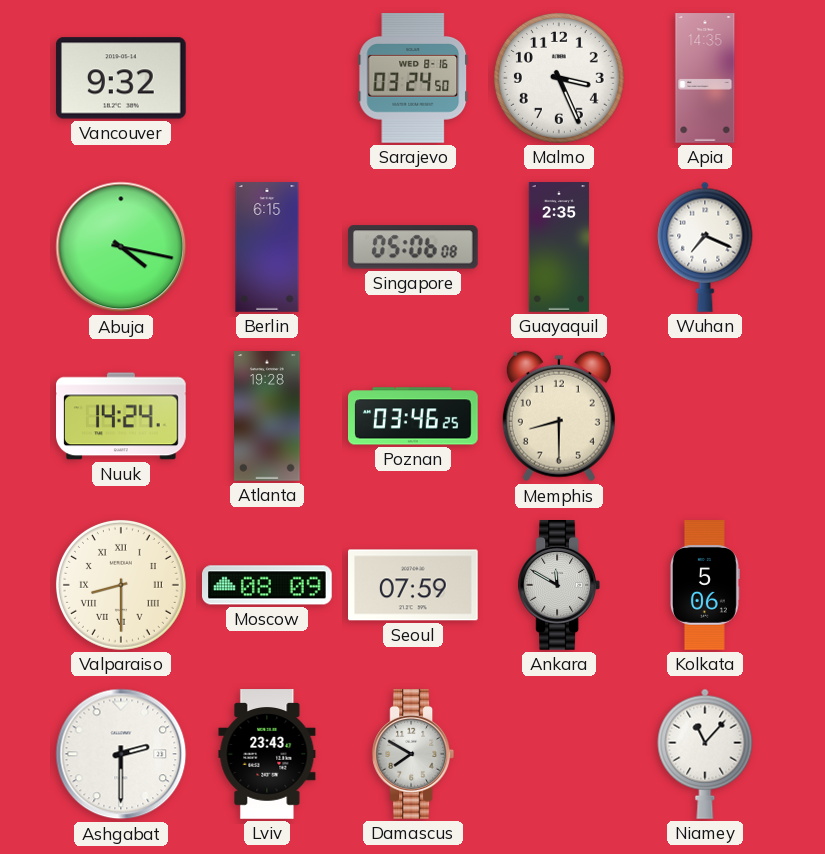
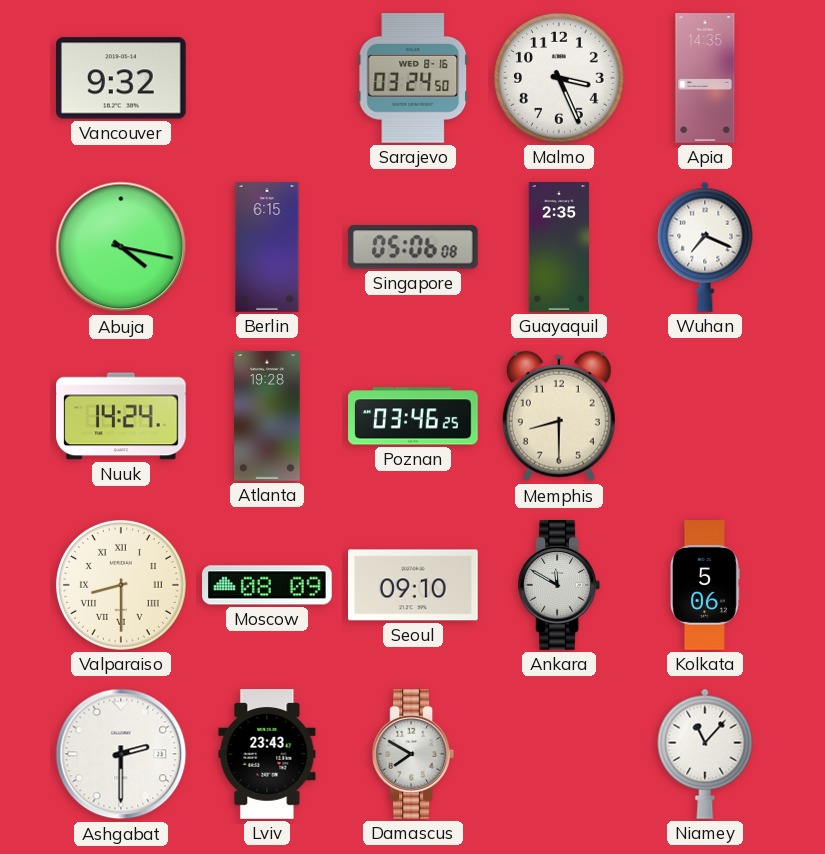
Seoul: 07:59 -> 09:10 (414, 585)
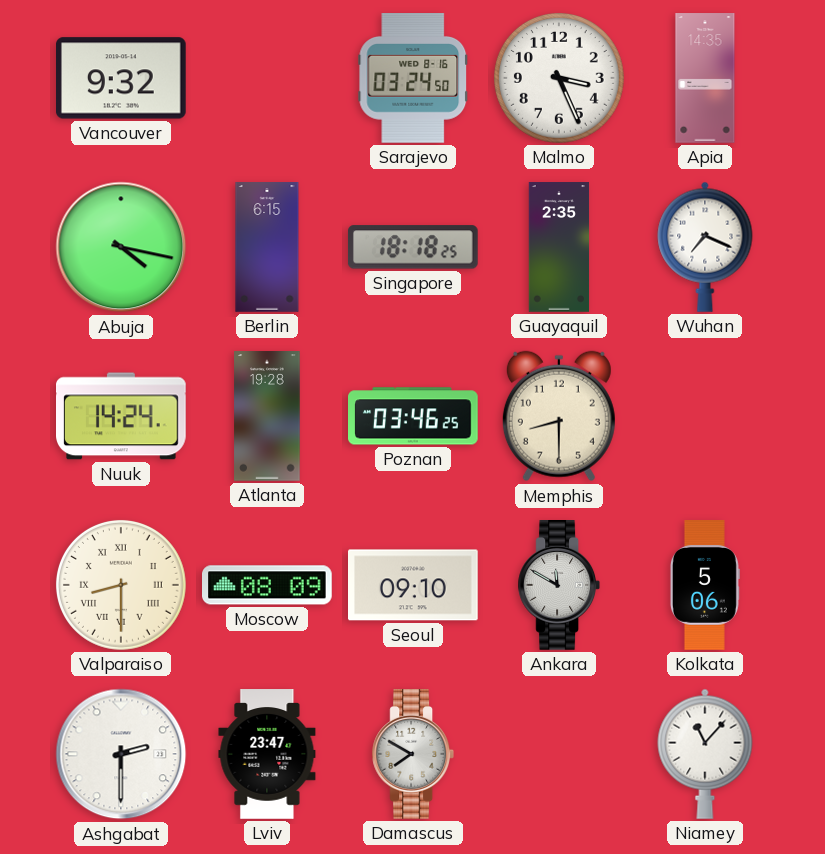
Singapore: 05:06 -> 18:18 (413, 247)
Lviv: 23:43 -> 23:47 (267, 754)
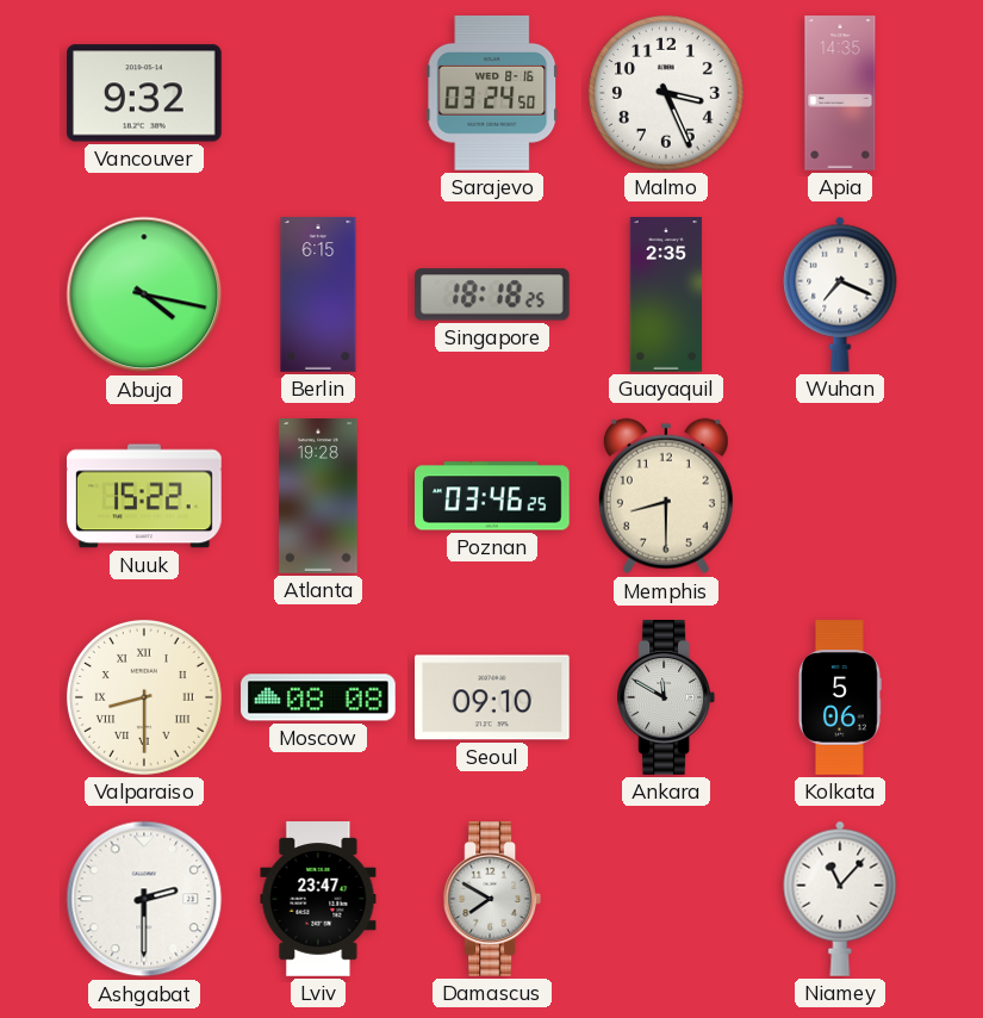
Nuuk: 14:24 -> 15:22 (145, 496)
Moscow: 08:09 -> 08:08 (319, 697)
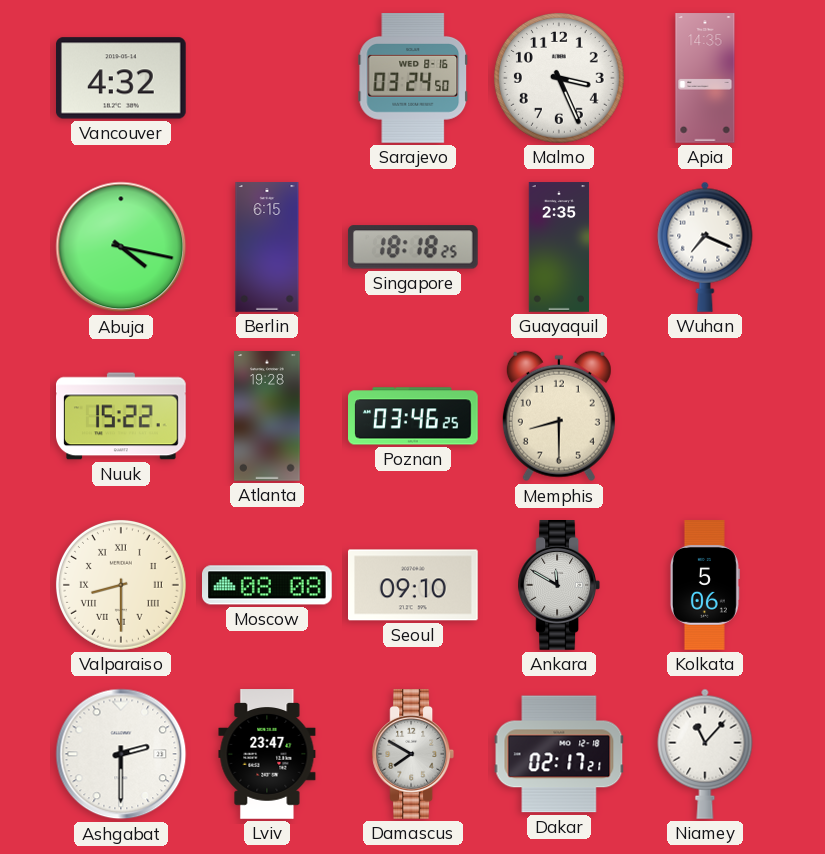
Vancouver: 9:32 -> 4:32 (122, 78)
Dakar: none -> 02:17 (559, 754)
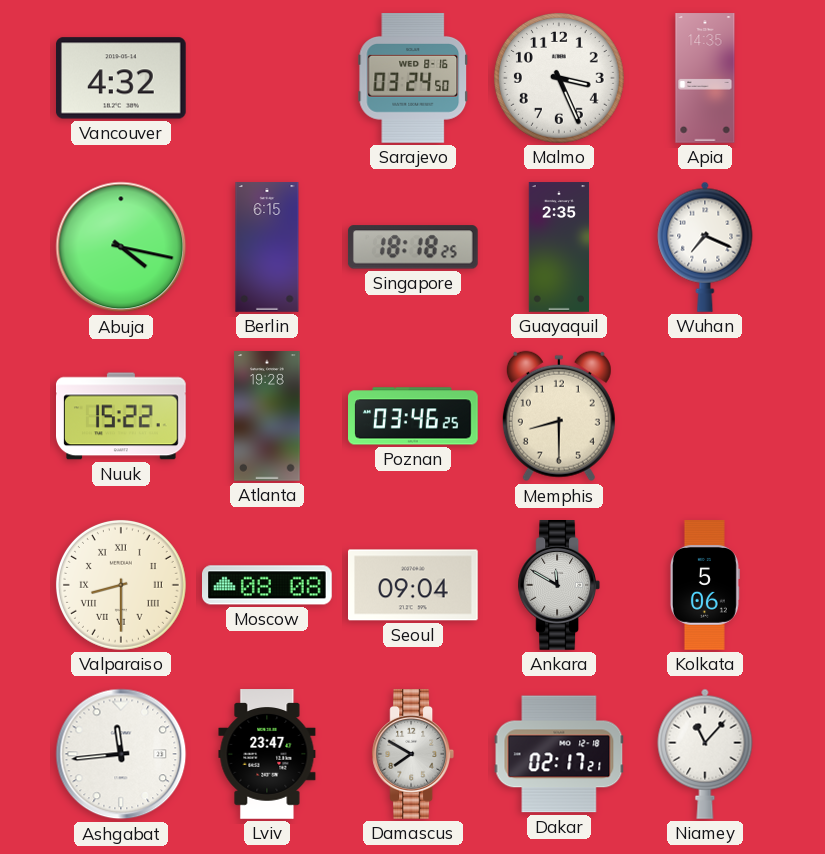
Seoul: 09:10 -> 09:04 (414, 585)
Ashgabat: 2:30 -> 11:44 (121, 754)
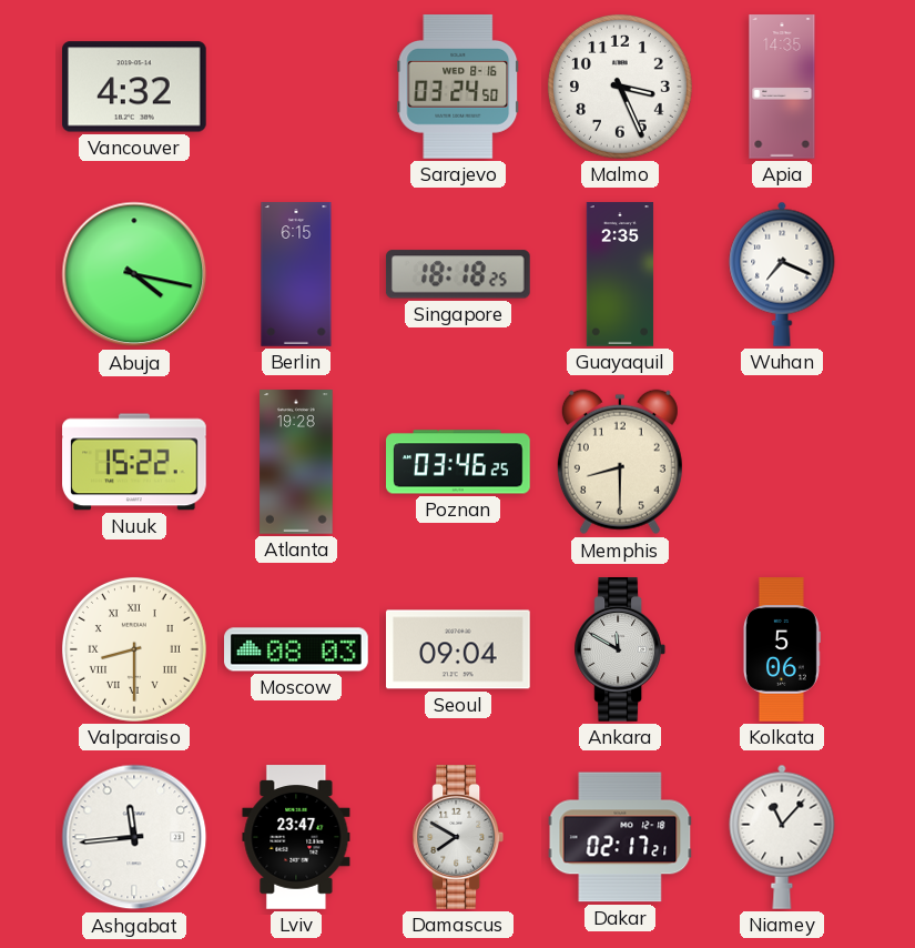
Moscow: 08:08 -> 08:03 (297, 649)
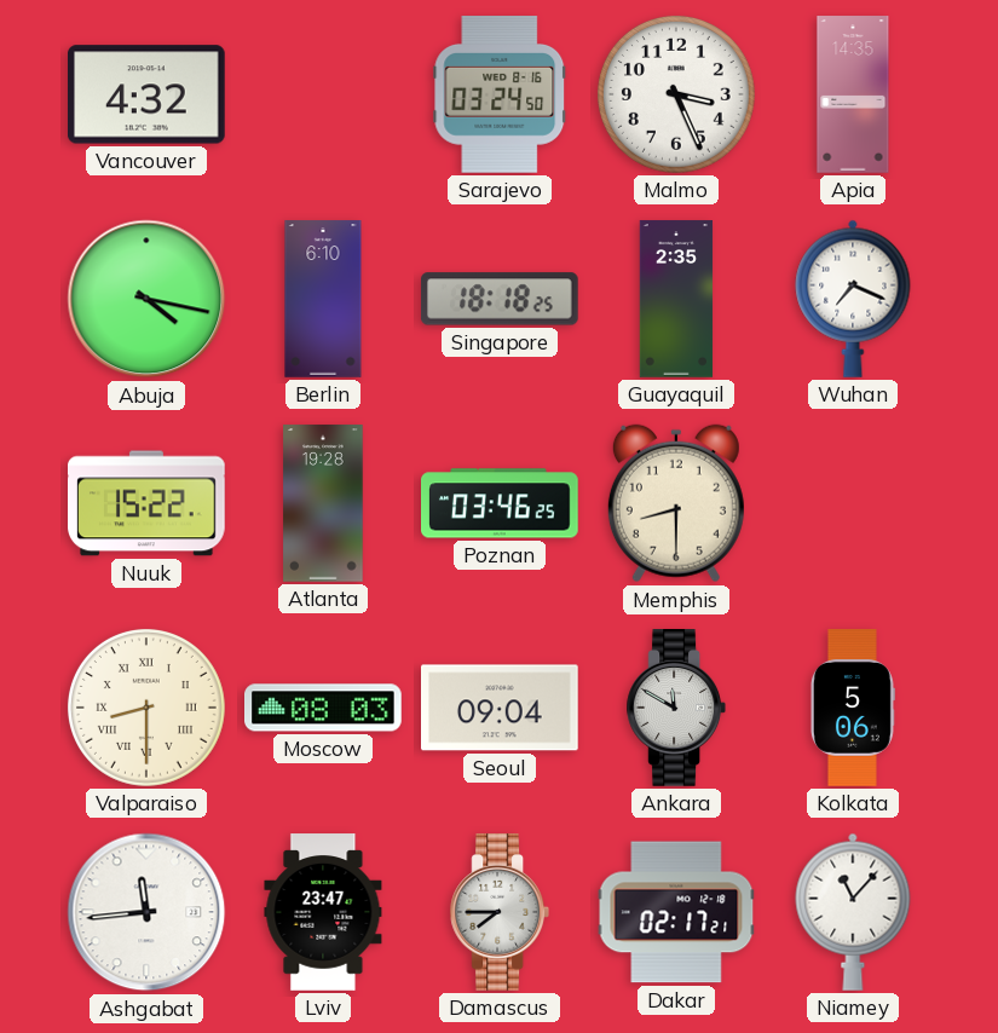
Berlin: 6:15 -> 6:10 (323, 299)
Damascus: 7:50 -> 7:45 (498, 912)
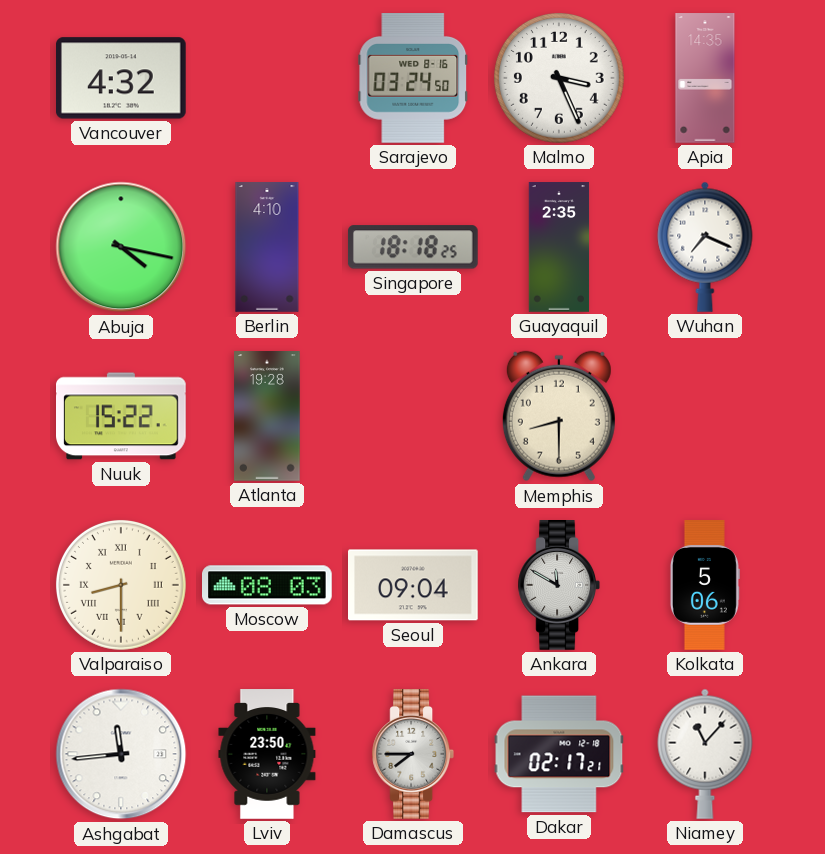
Berlin: 6:10 -> 4:10 (267, 247)
Poznan: 03:46 -> none (501, 503)
Lviv: 23:47 -> 23:50 (267, 754)
